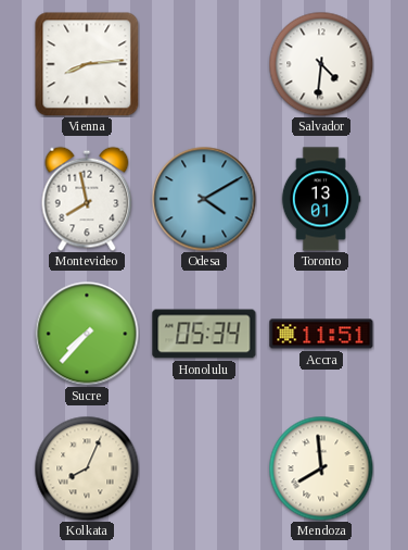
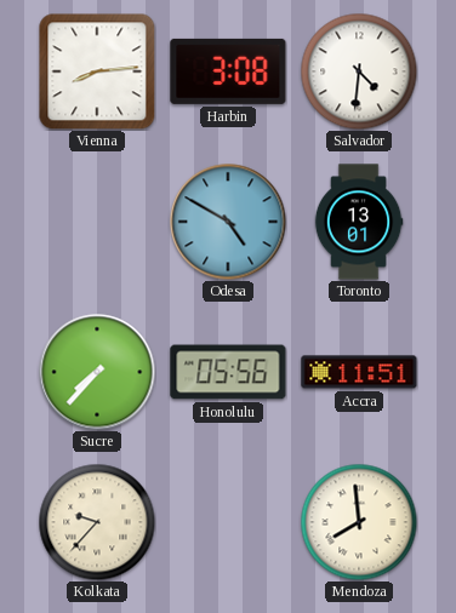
Harbin: none -> 3:08 (228, 71)
Montevideo: 7:58 -> none (87, 199)
Odesa: 4:10 -> 4:50 (228, 222)
Honolulu: 05:34 -> 05:56 (228, 372)
Kolkata: 8:04 -> 9:37 (97, 522)
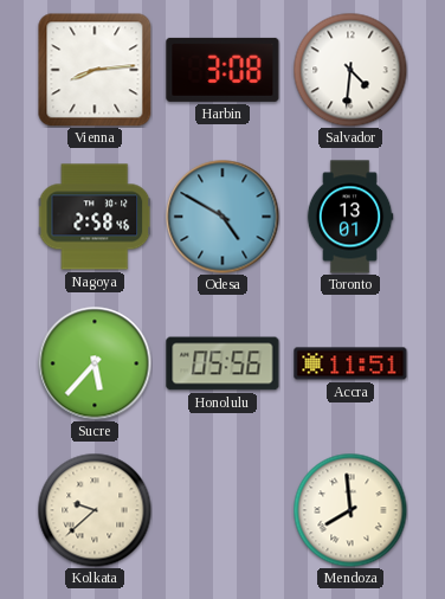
Nagoya: none -> 2:58 (95, 217)
Sucre: 7:37 -> 5:37 (95, 363)
Kolkata: 9:37 -> 9:38 (95, 510)
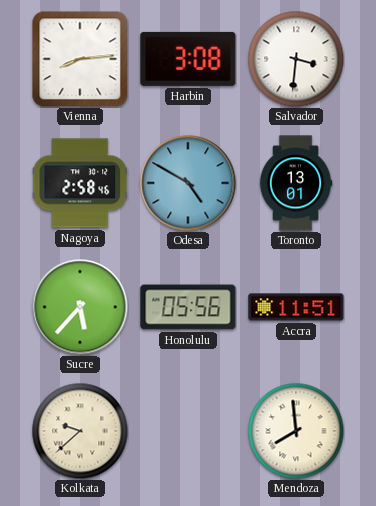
Salvador: 4:31 -> 3:31 (296, 59)
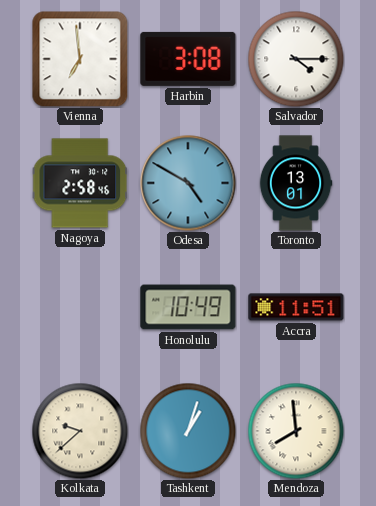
Vienna: 8:14 -> 6:59 (80, 59)
Salvador: 3:31 -> 4:15 (296, 59)
Sucre: 5:37 -> none (80, 307)
Honolulu: 05:56 -> 10:49 (188, 307)
Tashkent: none -> 1:03 (188, 431)
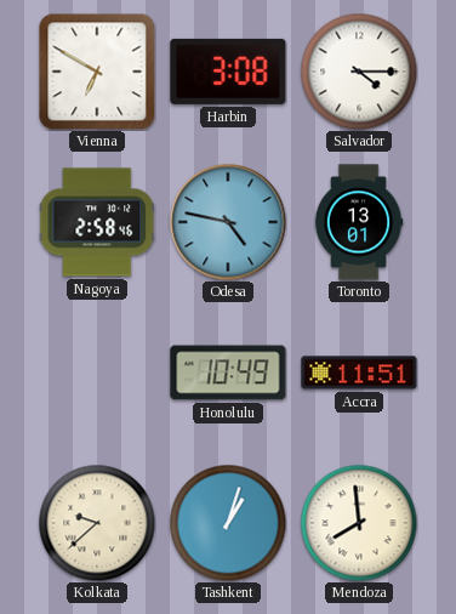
Vienna: 6:59 -> 6:50 (97, 72)
Odesa: 4:50 -> 4:47 (228, 222)
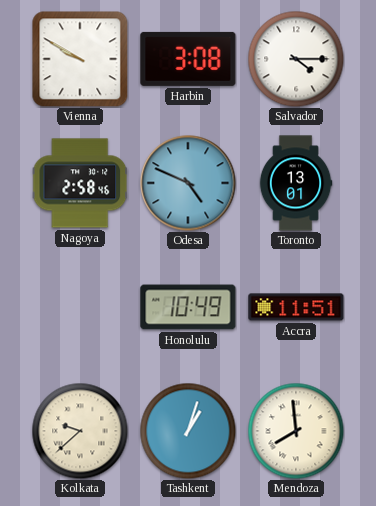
Vienna: 6:50 -> 9:50 (80, 59)
Odesa: 4:47 -> 4:49 (188, 183)
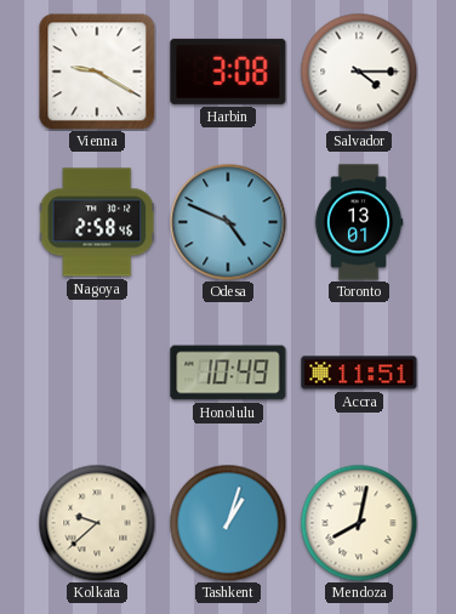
Vienna: 9:50 -> 9:20 (97, 72)
Mendoza: 7:59 -> 8:02 (359, 523)
